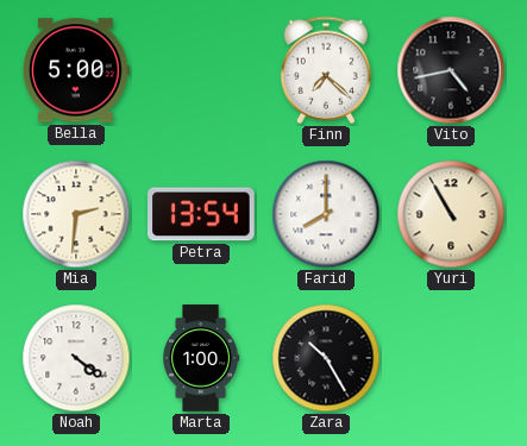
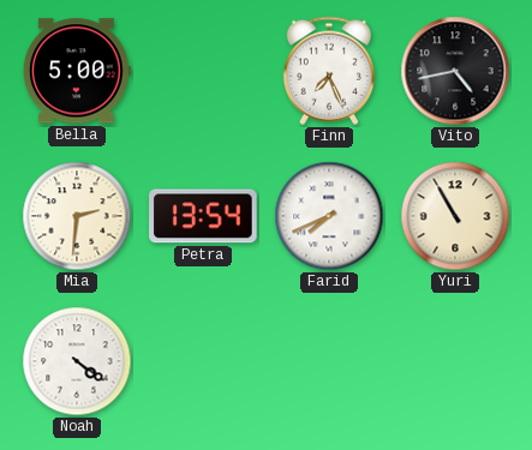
Finn: 7:22 -> 7:26 (329, 71)
Farid: 8:00 -> 7:41 (329, 216)
Marta: 1:00 -> none (201, 358)
Zara: 10:25 -> none (326, 358)
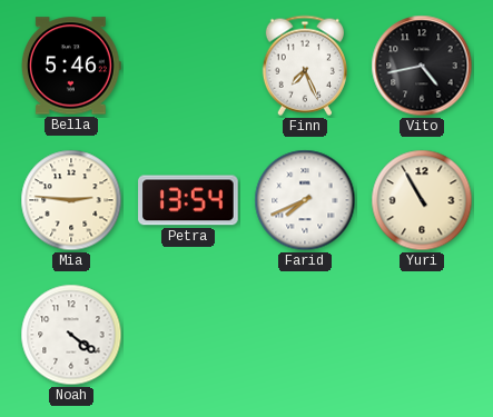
Bella: 5:00 -> 5:46 (72, 66)
Mia: 2:31 -> 2:46 (71, 200)
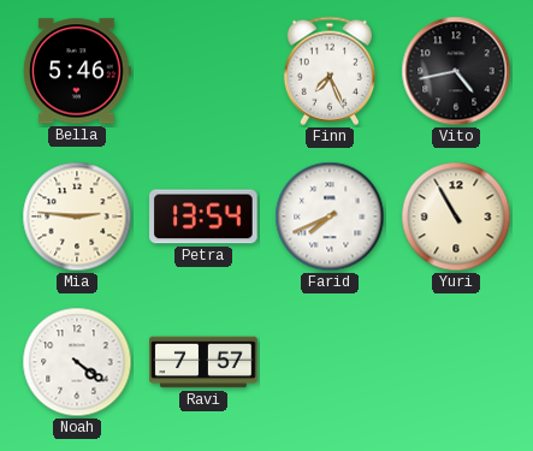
Ravi: none -> 7:57 (203, 362)
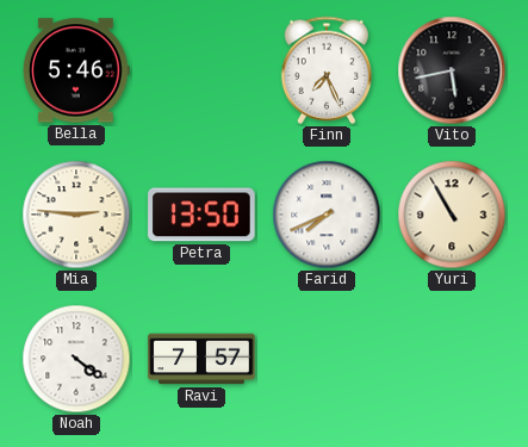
Vito: 4:43 -> 5:43 (452, 70)
Petra: 13:54 -> 13:50 (201, 215)
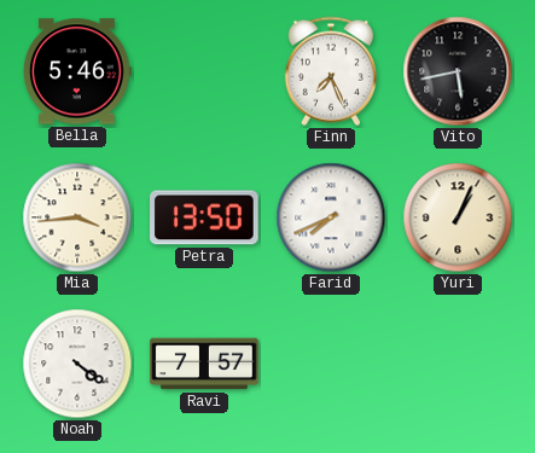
Mia: 2:46 -> 3:44 (77, 217)
Yuri: 10:55 -> 1:04 (458, 217)
